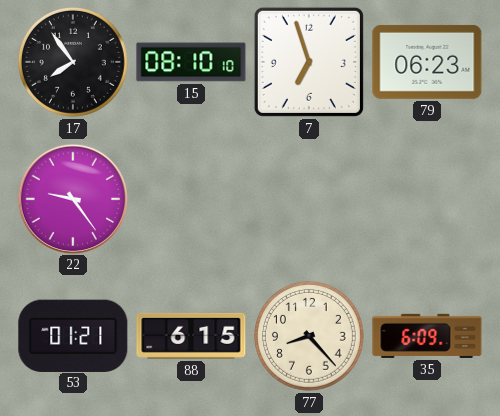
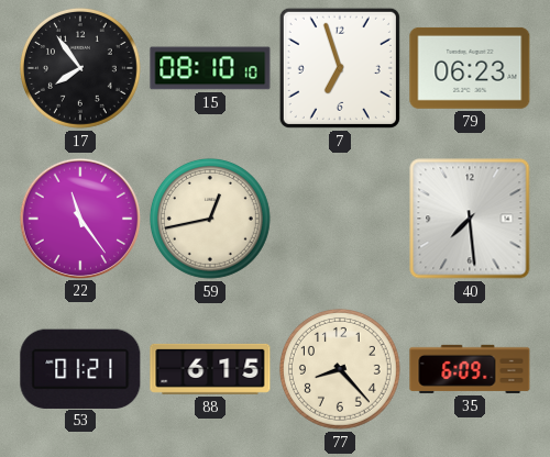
22: 9:24 -> 11:24 (79, 218)
59: none -> 12:43 (210, 219)
40: none -> 7:29 (470, 219)
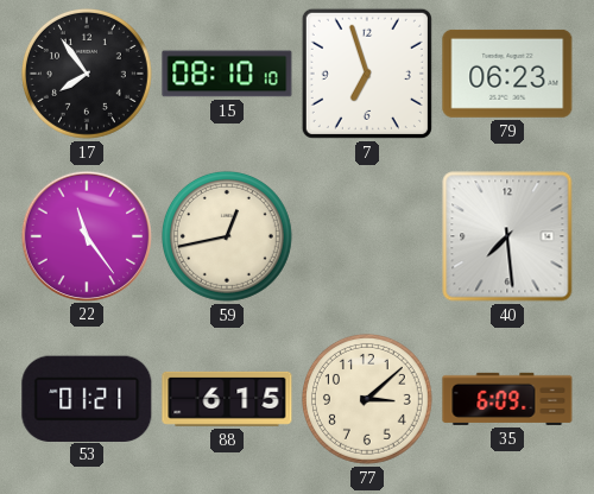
77: 8:23 -> 3:08 (367, 399)
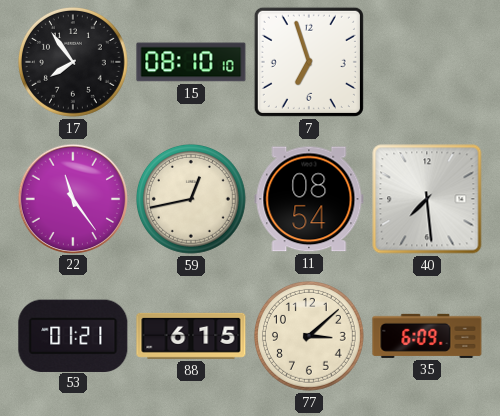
79: 06:23 -> none (507, 74)
11: none -> 08:54 (309, 199)
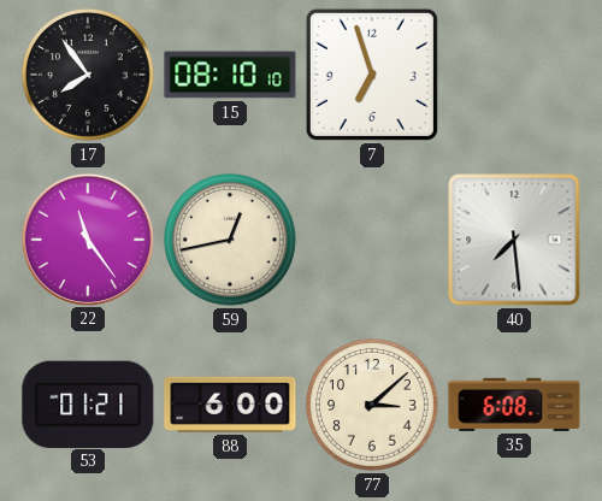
11: 08:54 -> none (309, 199)
88: 6:15 -> 6:00 (230, 405)
35: 6:09 -> 6:08 (514, 405)
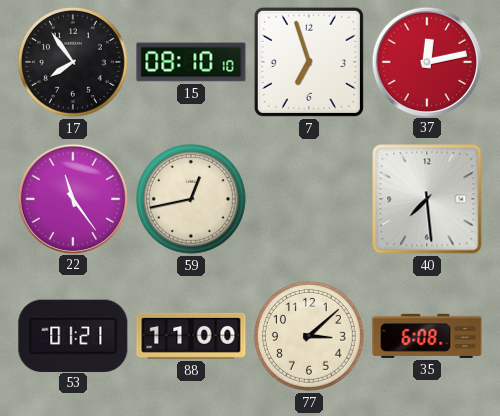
37: none -> 12:13 (426, 61)
88: 6:00 -> 11:00 (191, 336)
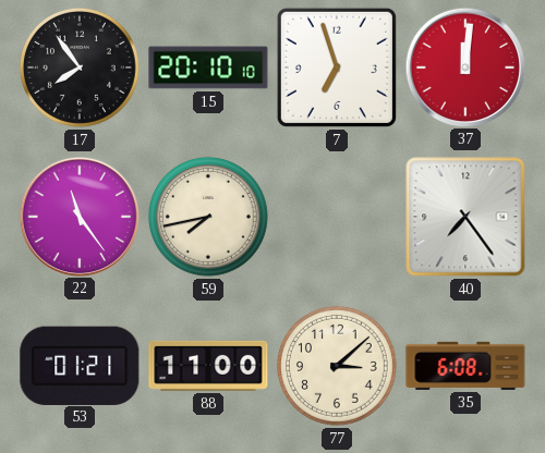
15: 08:10 -> 20:10 (208, 68)
37: 12:13 -> 12:01 (464, 66)
59: 12:43 -> 7:43 (208, 217)
40: 7:29 -> 7:24 (465, 217)
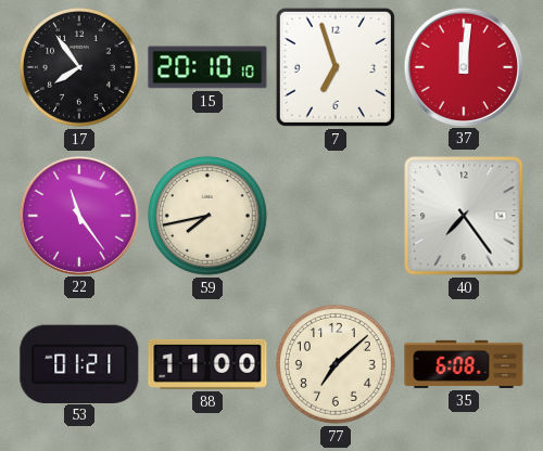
77: 3:08 -> 7:08 (336, 364)
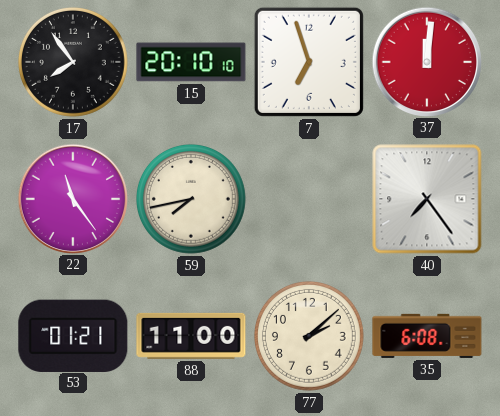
77: 7:08 -> 2:08 (309, 336)
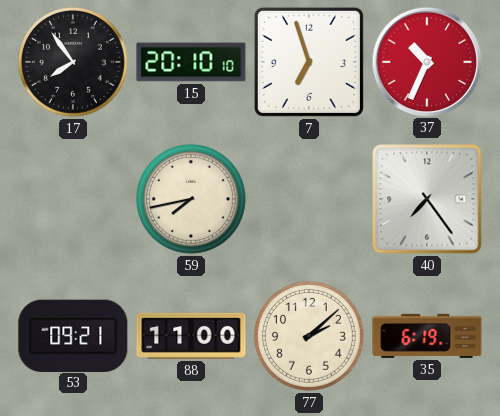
37: 12:01 -> 10:34 (426, 61)
22: 11:24 -> none (72, 198)
53: 01:21 -> 09:21 (73, 335)
35: 6:08 -> 6:19 (427, 336)
